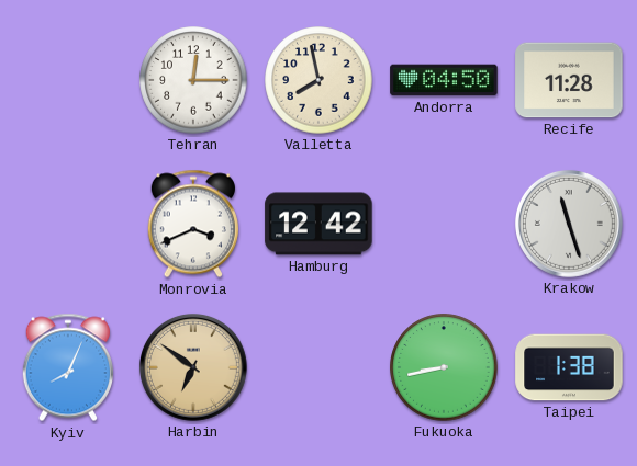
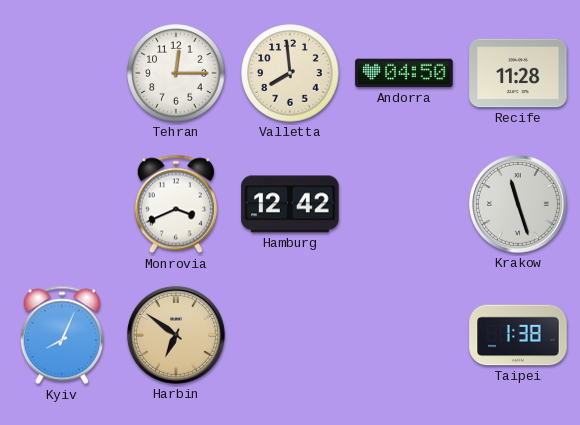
Valletta: 7:58 -> 7:59 (290, 73)
Fukuoka: 8:43 -> none (444, 367)
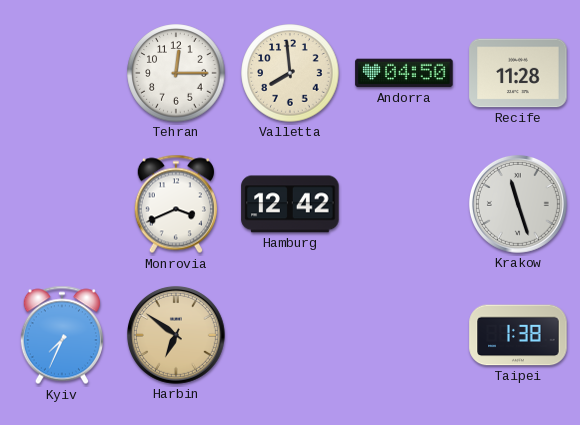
Kyiv: 8:04 -> 7:34 (62, 335)
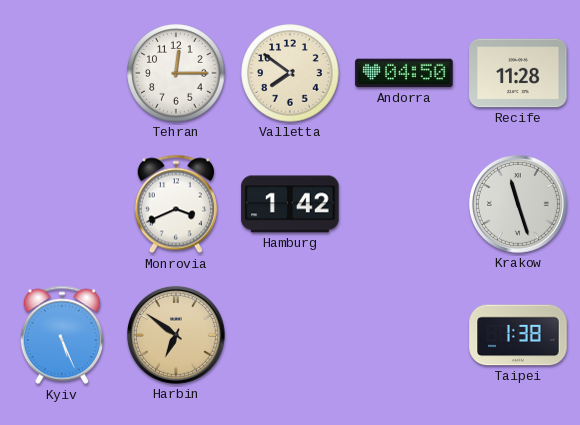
Valletta: 7:59 -> 7:51 (290, 73)
Hamburg: 12:42 -> 1:42 (290, 204)
Kyiv: 7:34 -> 5:26 (62, 335)
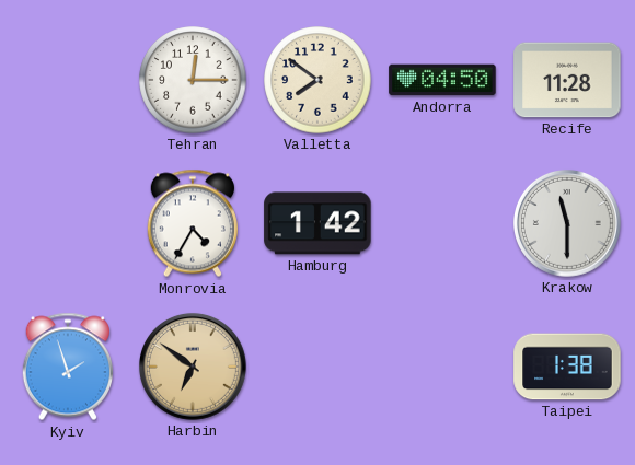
Monrovia: 3:41 -> 4:35 (193, 223)
Krakow: 11:27 -> 11:30 (567, 223)
Kyiv: 5:26 -> 1:57 (68, 367)
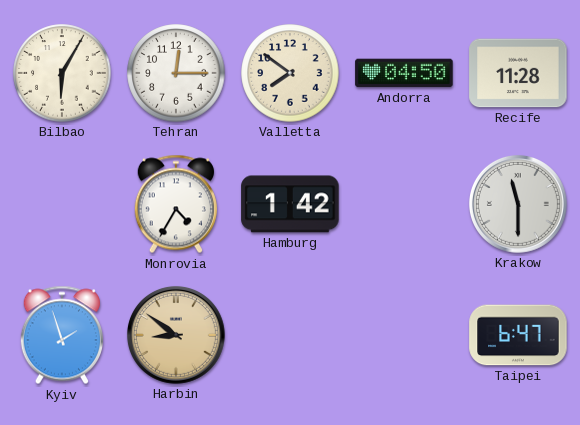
Bilbao: none -> 6:05 (62, 73)
Harbin: 6:51 -> 8:51 (176, 335)
Taipei: 1:38 -> 6:47 (518, 335)
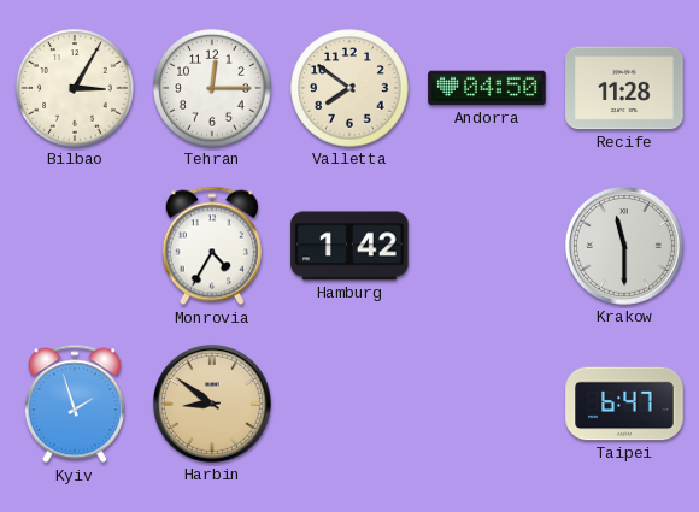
Bilbao: 6:05 -> 3:05 (75, 88)
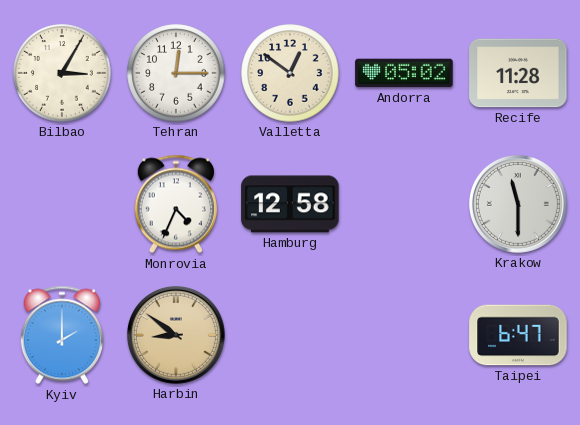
Valletta: 7:51 -> 12:51 (290, 73)
Andorra: 04:50 -> 05:02 (404, 73)
Monrovia: 4:35 -> 4:34 (176, 204)
Hamburg: 1:42 -> 12:58 (290, 204)
Kyiv: 1:57 -> 2:00 (62, 335)
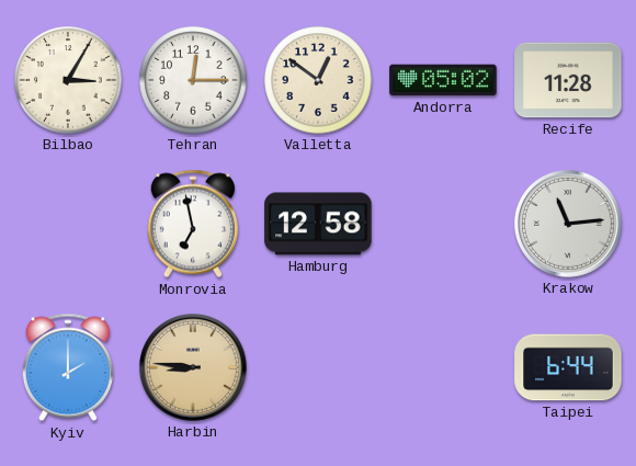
Monrovia: 4:34 -> 6:58 (193, 224)
Krakow: 11:30 -> 11:14 (568, 224)
Harbin: 8:51 -> 8:46 (193, 367)
Taipei: 6:47 -> 6:44 (568, 367)
